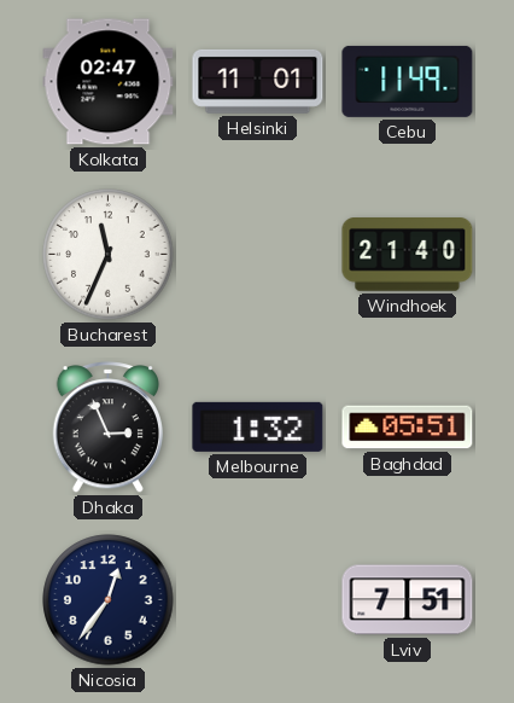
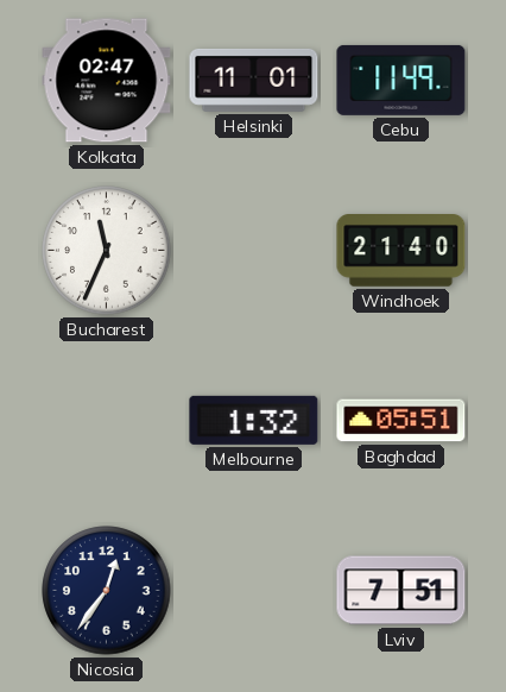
Dhaka: 2:56 -> none (107, 428)
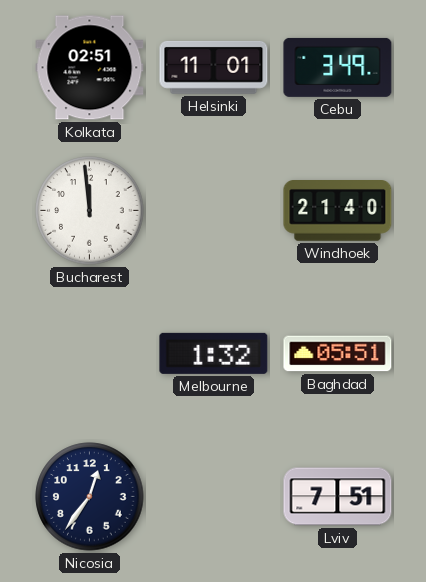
Kolkata: 02:47 -> 02:51 (90, 68)
Cebu: 11:49 -> 3:49 (338, 67)
Bucharest: 11:34 -> 11:59 (90, 211)
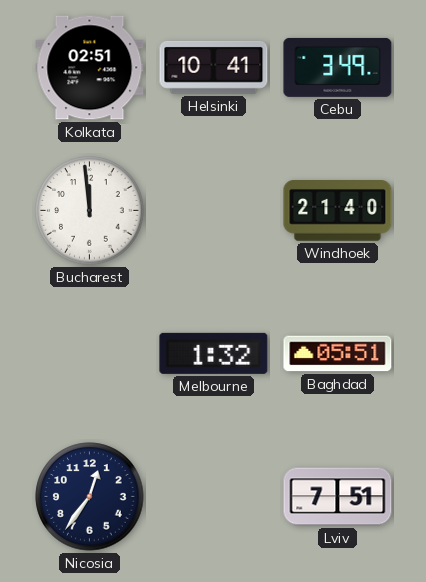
Helsinki: 11:01 -> 10:41 (214, 67)
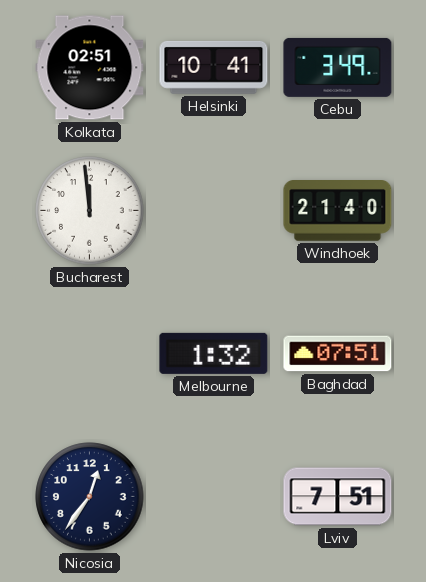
Baghdad: 05:51 -> 07:51 (338, 354)
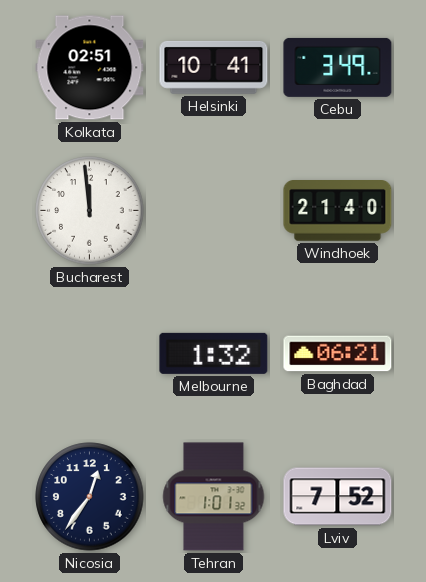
Baghdad: 07:51 -> 06:21 (338, 354)
Tehran: none -> 1:01 (214, 497)
Lviv: 7:51 -> 7:52 (338, 497)
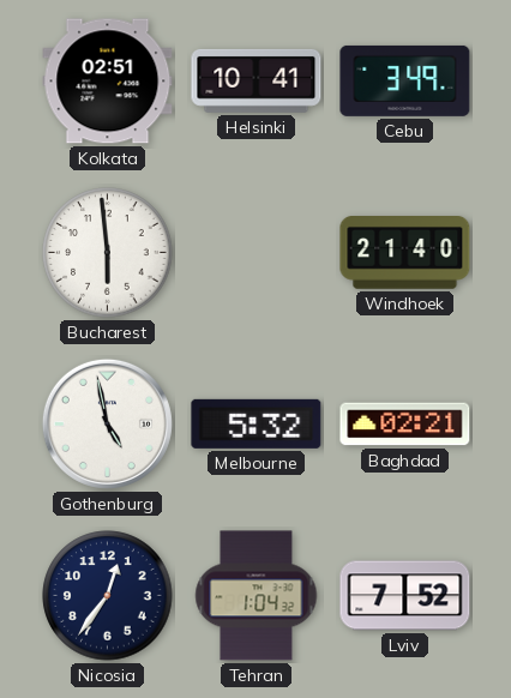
Bucharest: 11:59 -> 5:59 (108, 253)
Gothenburg: none -> 4:58 (107, 423)
Melbourne: 1:32 -> 5:32 (257, 423)
Baghdad: 06:21 -> 02:21 (405, 425)
Tehran: 1:01 -> 1:04 (257, 596)
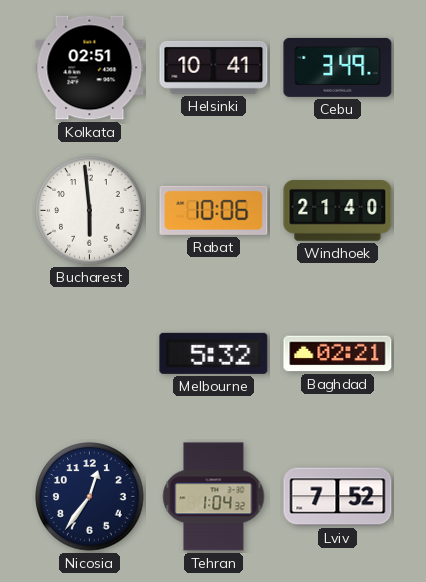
Rabat: none -> 10:06 (214, 210)
Gothenburg: 4:58 -> none (107, 423)
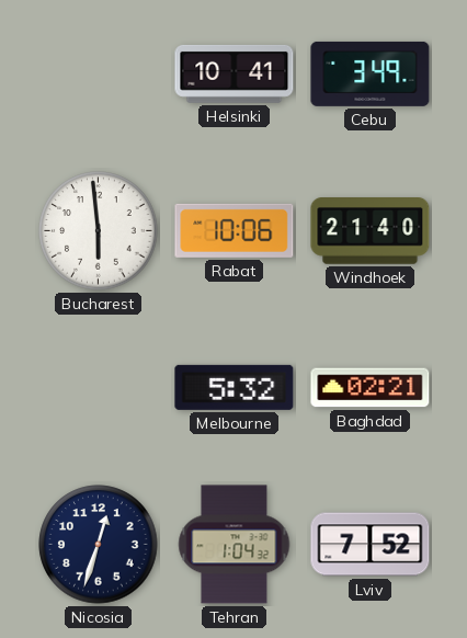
Kolkata: 02:51 -> none (90, 68)
Nicosia: 12:36 -> 12:33 (99, 545)
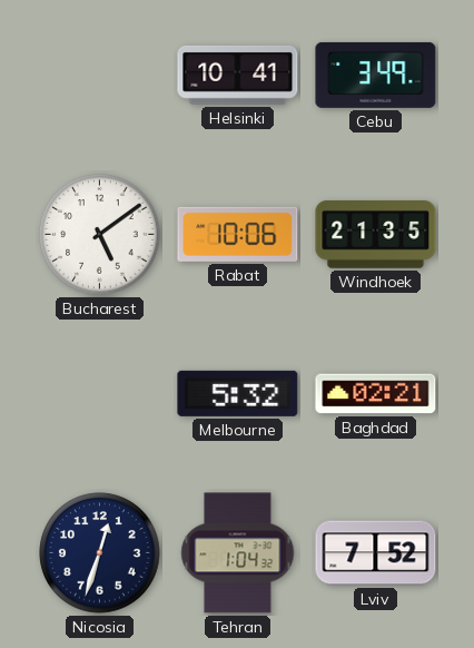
Bucharest: 5:59 -> 5:09 (100, 235)
Windhoek: 21:40 -> 21:35 (376, 235)
